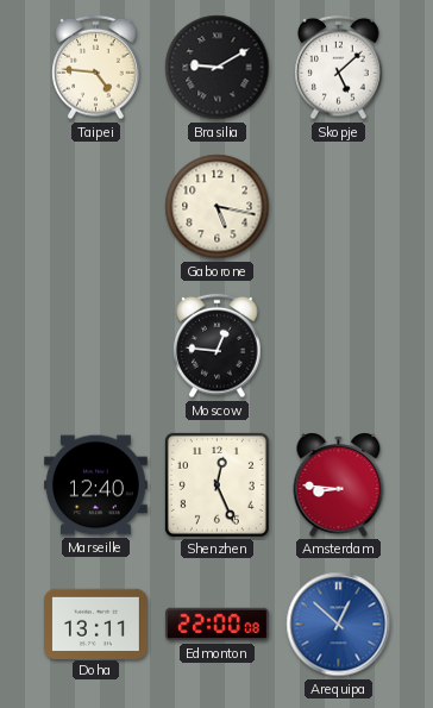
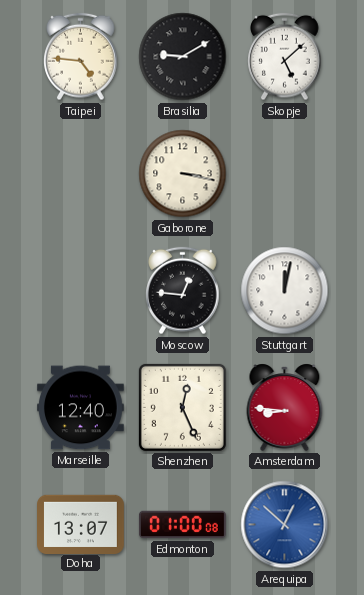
Gaborone: 5:17 -> 3:17 (183, 174)
Stuttgart: none -> 12:02 (285, 291)
Doha: 13:11 -> 13:07 (81, 524)
Edmonton: 22:00 -> 01:00 (182, 525)
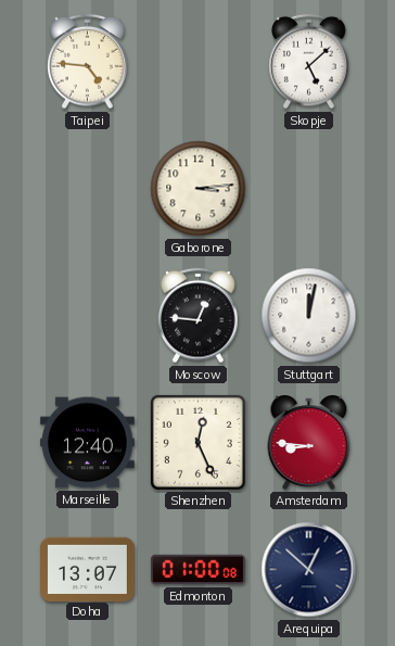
Brasilia: 9:10 -> none (183, 57)
Gaborone: 3:17 -> 3:14 (199, 189)
Arequipa dial: blue -> navy (309, 570)
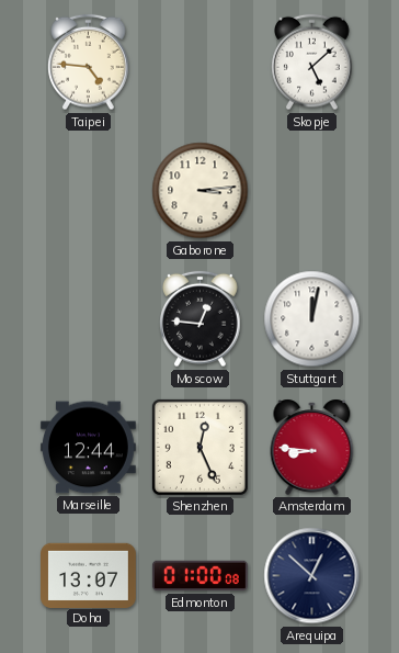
Marseille: 12:40 -> 12:44 (88, 448)
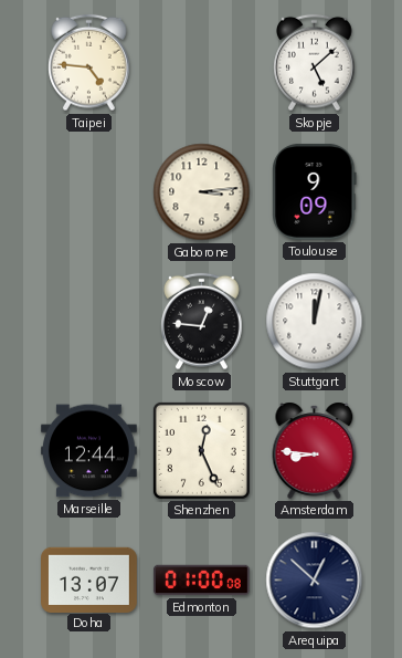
Toulouse: none -> 9:09 (315, 191)
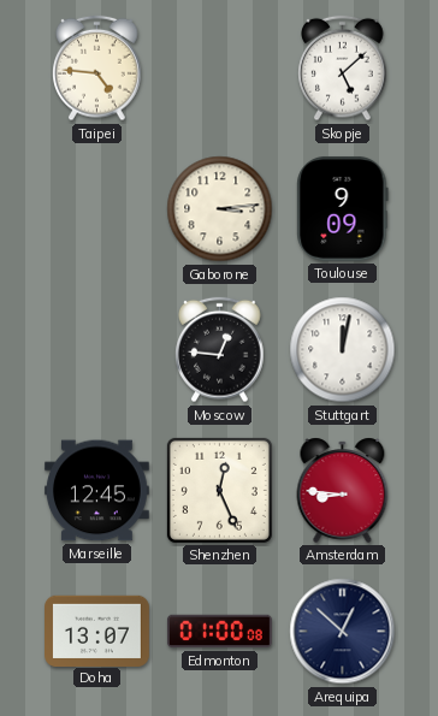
Marseille: 12:44 -> 12:45 (96, 491)
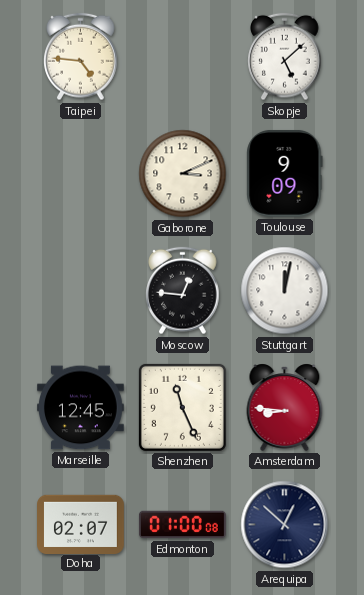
Gaborone: 3:14 -> 3:11 (183, 174)
Shenzhen: 12:26 -> 11:26 (182, 407)
Doha: 13:07 -> 02:07 (81, 524)
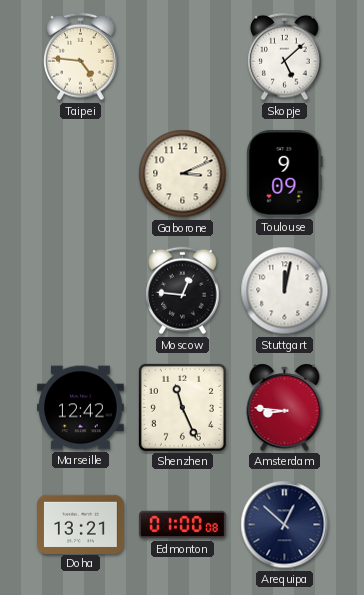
Marseille: 12:45 -> 12:42 (80, 408)
Doha: 02:07 -> 13:21 (81, 524)
